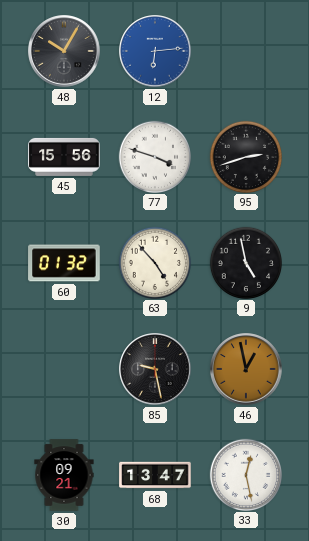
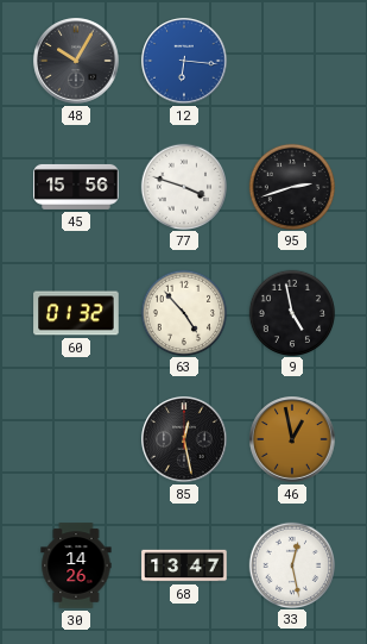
12: 6:14 -> 6:16 (184, 61)
85: 9:28 -> 12:28 (184, 439)
30: 09:21 -> 14:26 (76, 565)
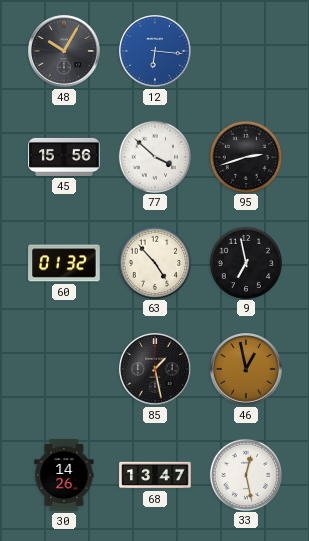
77: 3:48 -> 3:52 (154, 156)
9: 4:58 -> 6:58 (245, 262)
85: 12:28 -> 1:28 (155, 369)
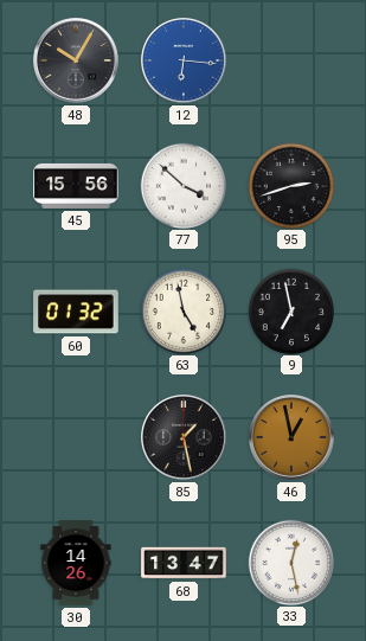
63: 4:53 -> 4:58 (182, 310)
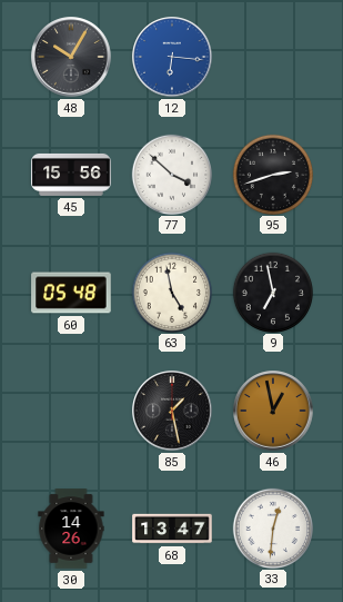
60: 01:32 -> 05:48 (71, 293)
33: 12:28 -> 12:31 (272, 527)
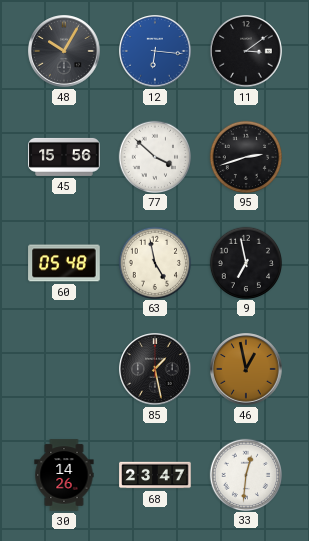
11: none -> 3:09 (246, 51)
68: 13:47 -> 23:47 (155, 475)
